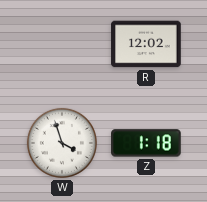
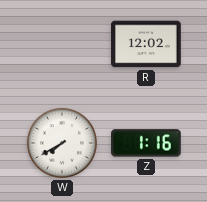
W: 3:57 -> 7:40 (62, 143)
Z: 1:18 -> 1:16 (146, 143)
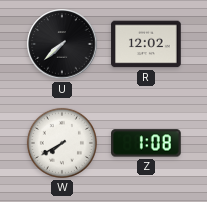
U: none -> 7:38 (62, 44)
Z: 1:16 -> 1:08 (146, 143)
